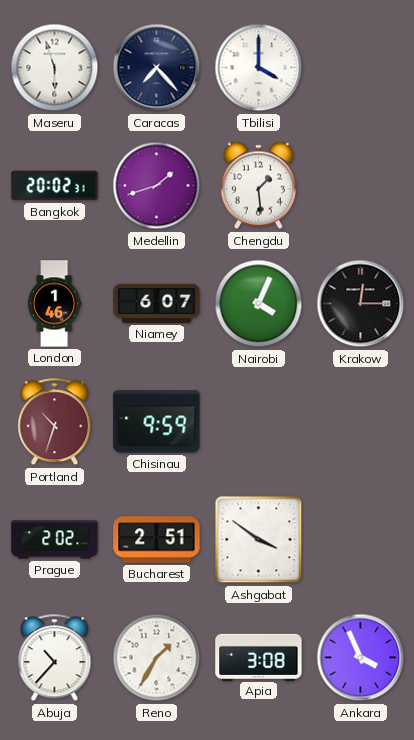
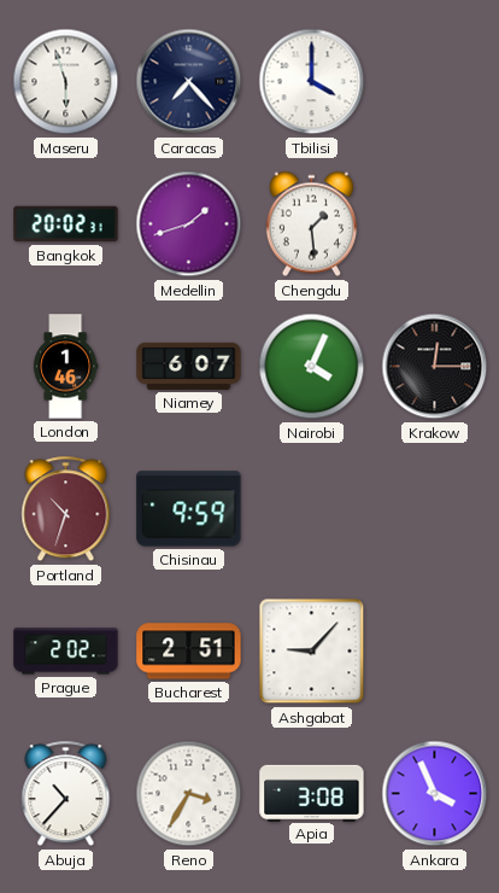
Ashgabat: 3:51 -> 9:07 (312, 652)
Reno: 1:35 -> 3:35 (189, 794)
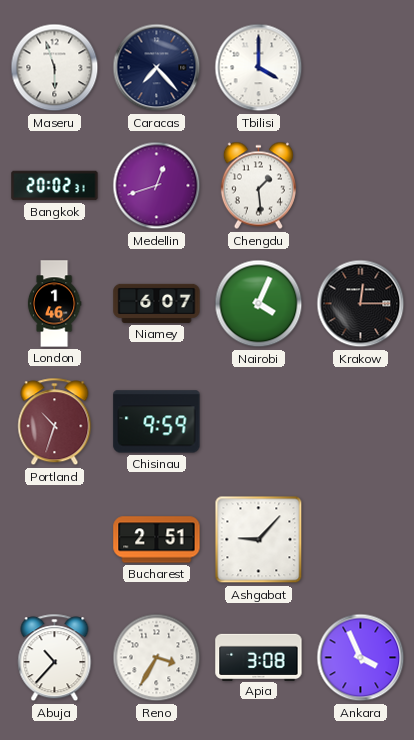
Medellin: 1:42 -> 12:42 (157, 186)
Prague: 2:02 -> none (66, 652)
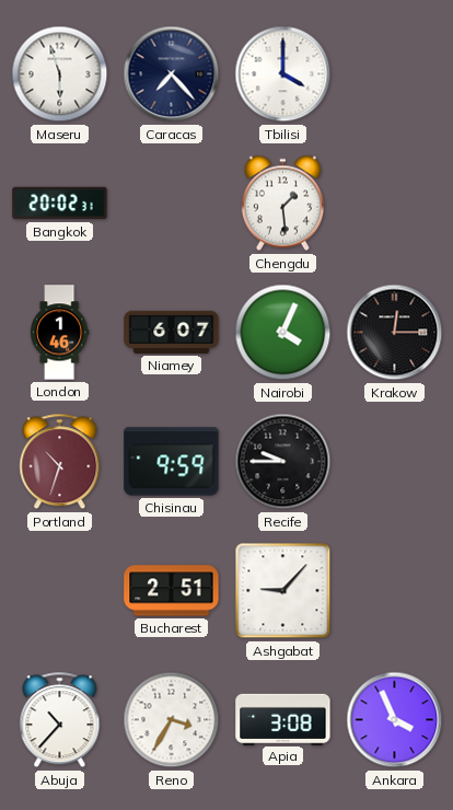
Medellin: 12:42 -> none (157, 186)
Recife: none -> 9:45 (283, 462)
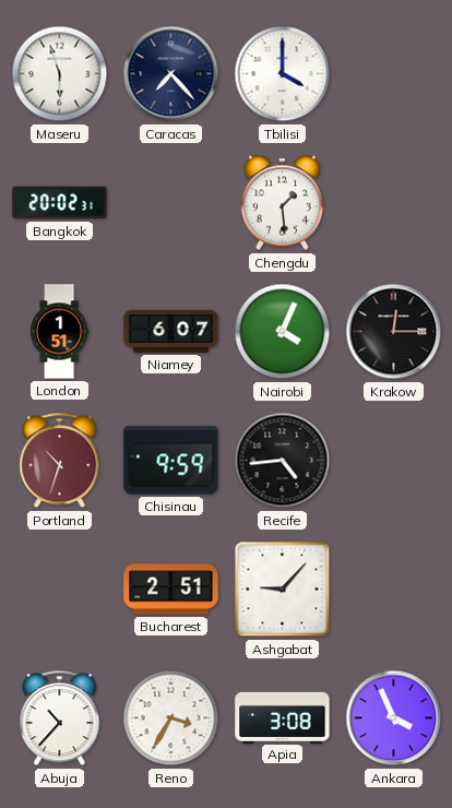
London: 1:46 -> 1:51 (59, 332)
Recife: 9:45 -> 4:44 (283, 461)
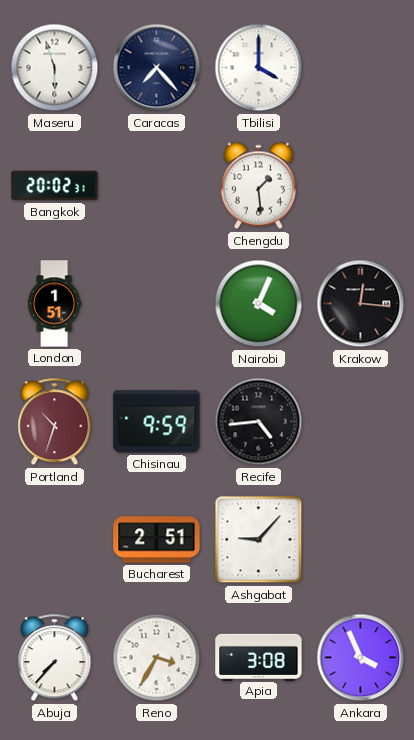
Niamey: 6:07 -> none (171, 331)
Krakow: 12:15 -> 12:16 (361, 304)
Abuja: 10:37 -> 7:37 (55, 658)
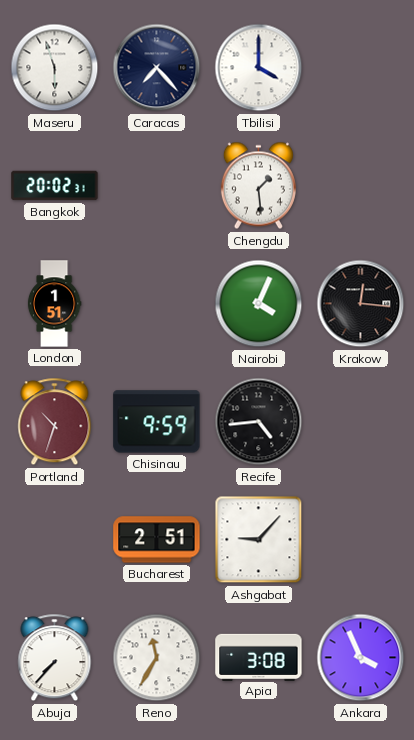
Reno: 3:35 -> 11:35 (157, 658)
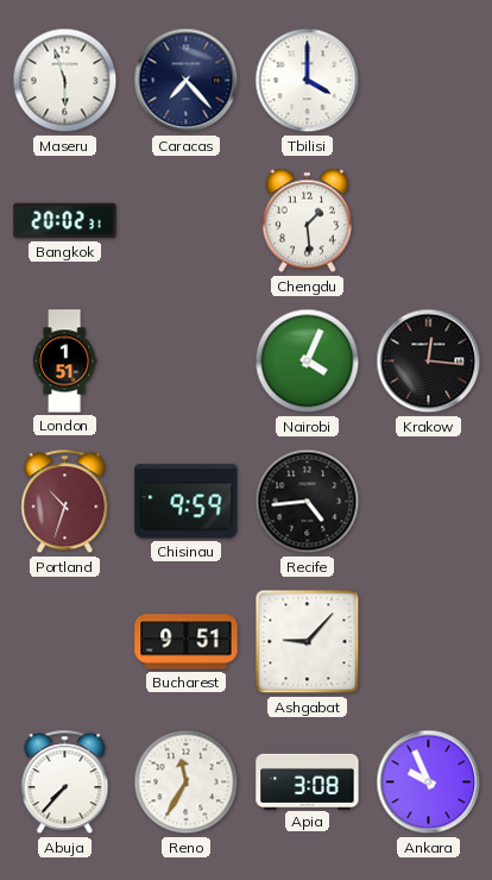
Bucharest: 2:51 -> 9:51 (187, 642)
Ankara: 3:56 -> 9:56 (429, 782)
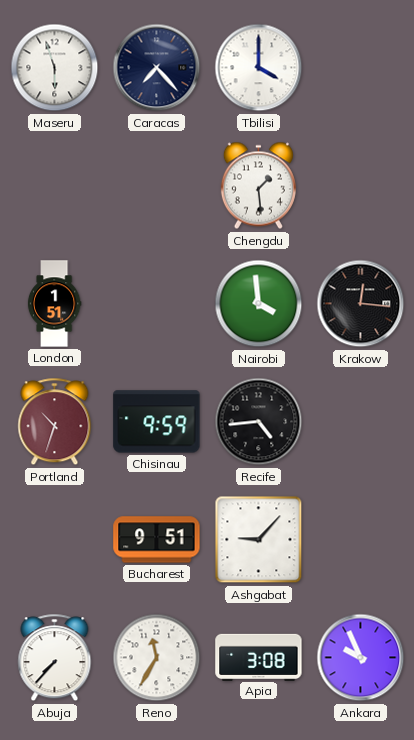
Bangkok: 20:02 -> none (65, 221)
Nairobi: 4:04 -> 3:59 (259, 304)
